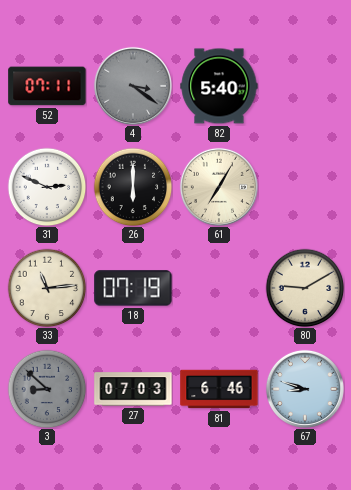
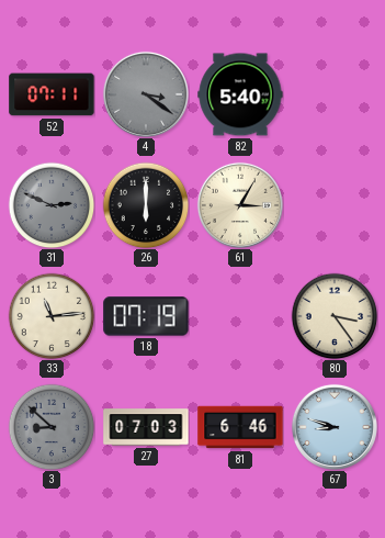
31 dial: white -> grey (52, 205)
61: 7:05 -> 3:05 (240, 205)
80: 9:10 -> 3:24 (335, 316)
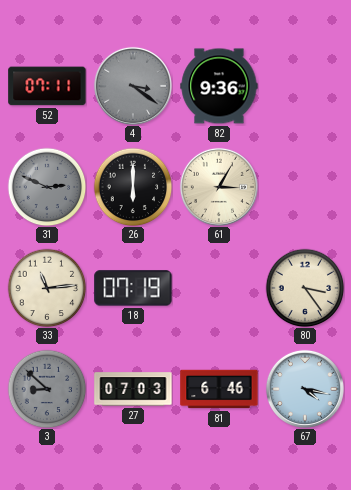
82: 5:40 -> 9:36 (219, 86)
67: 8:48 -> 4:17 (305, 389)
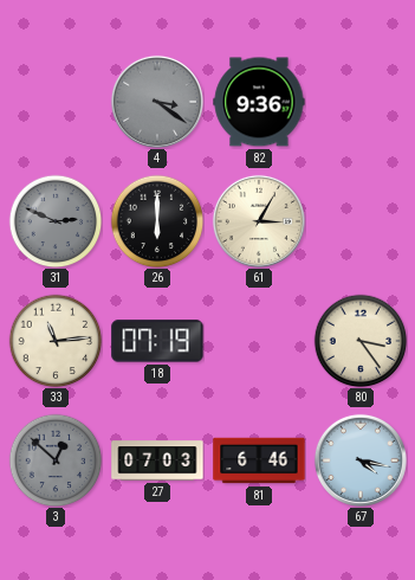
52: 07:11 -> none (47, 86)
3: 8:52 -> 12:52 (56, 460)
